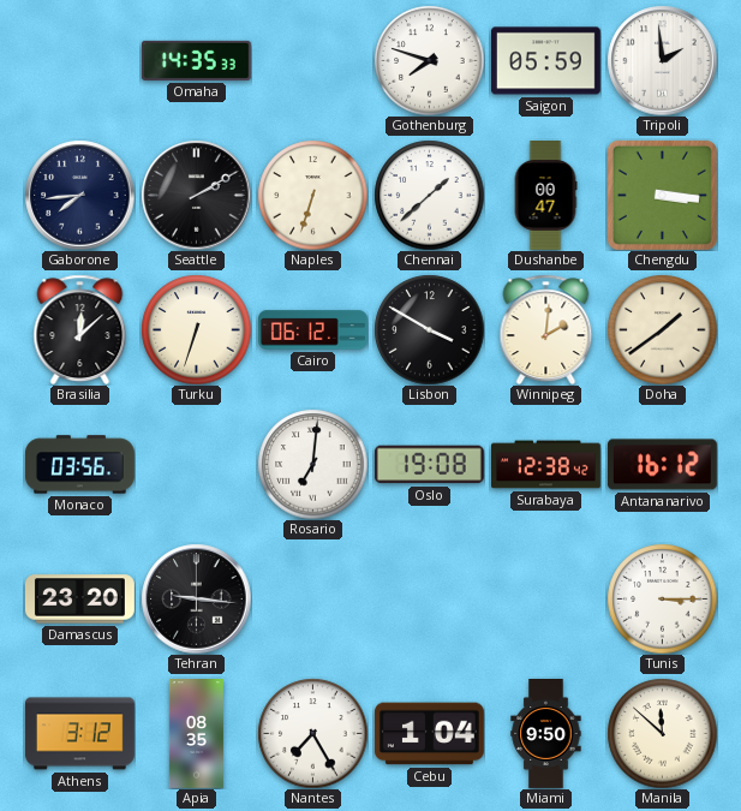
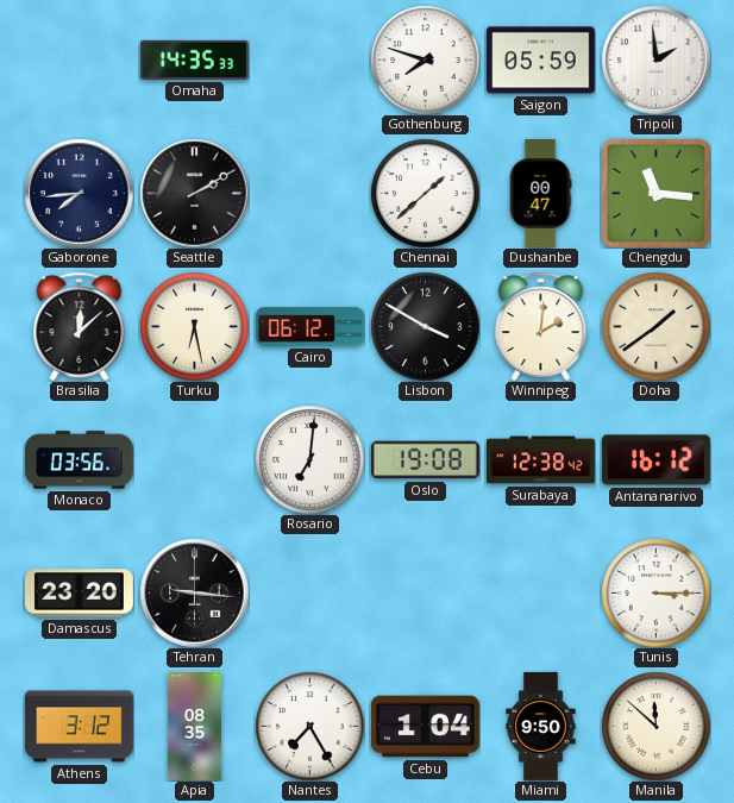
Naples: 6:33 -> none (312, 195)
Chengdu: 3:16 -> 11:16 (655, 193)
Turku: 6:33 -> 6:28 (194, 326)
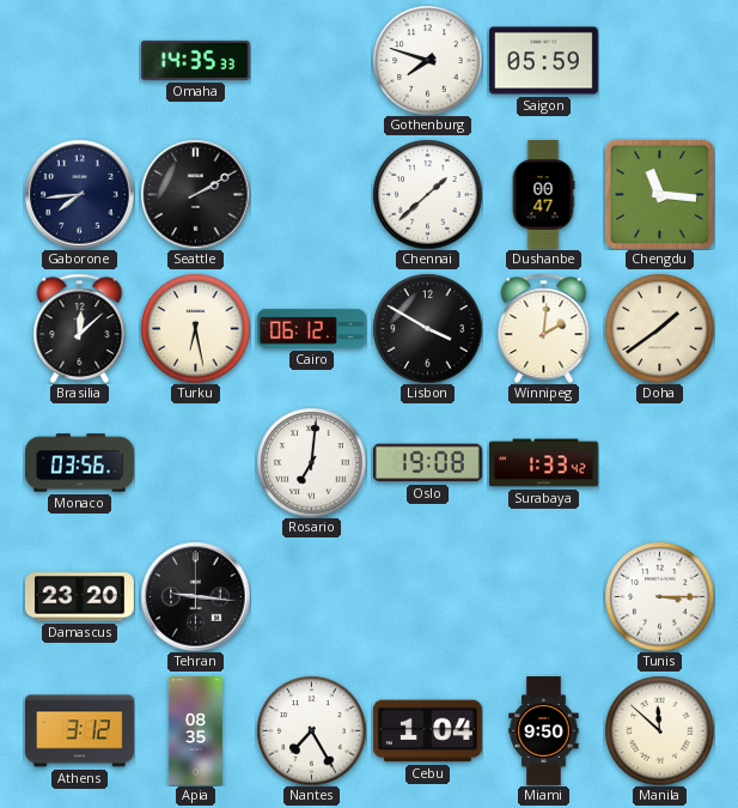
Tripoli: 1:59 -> none (655, 59)
Surabaya: 12:38 -> 1:33 (544, 463)
Antananarivo: 16:12 -> none (655, 460)
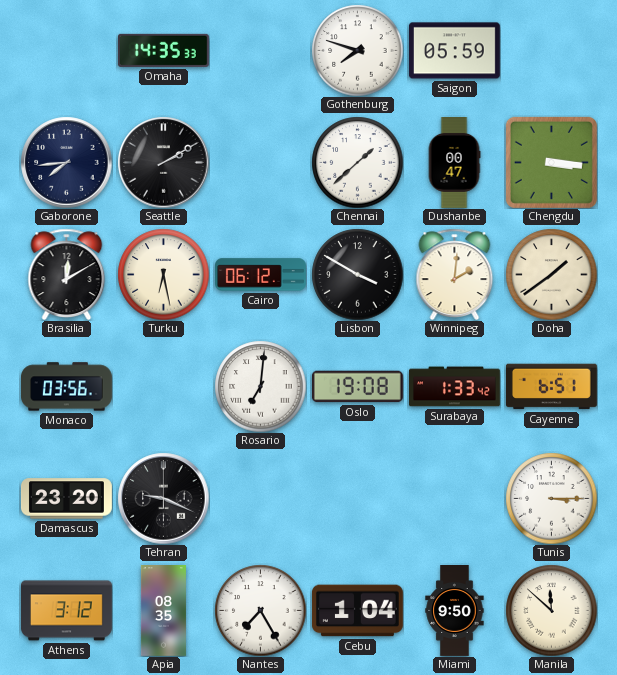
Chengdu: 11:16 -> 3:16 (551, 162)
Brasilia: 12:08 -> 12:10 (67, 274)
Cayenne: none -> 6:51 (551, 387)
Tehran: 9:16 -> 9:19 (163, 498)
